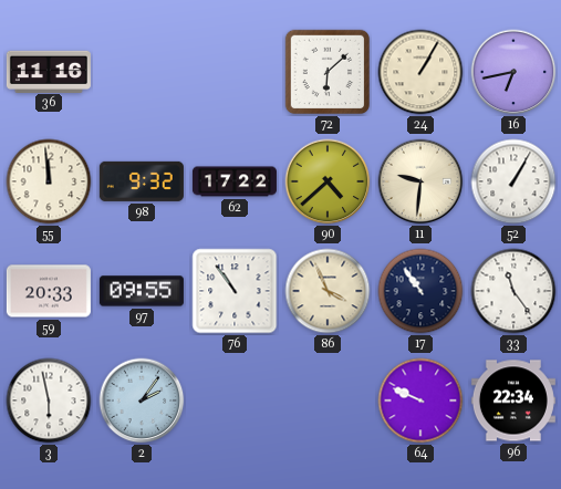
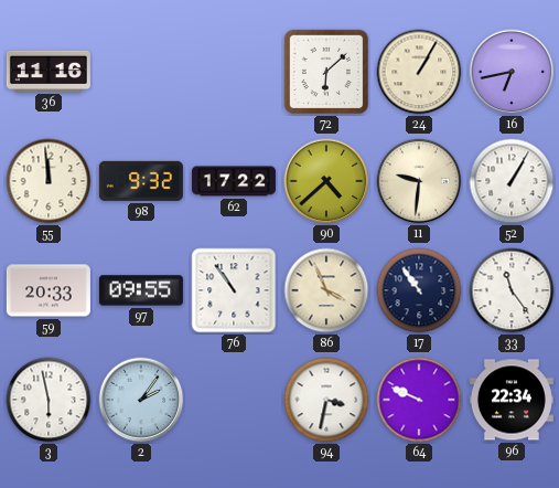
94: none -> 3:32 (326, 400)
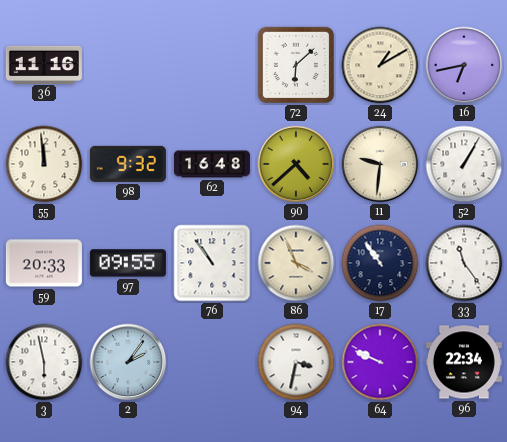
24: 1:05 -> 1:10 (380, 65)
62: 17:22 -> 16:48 (212, 164)
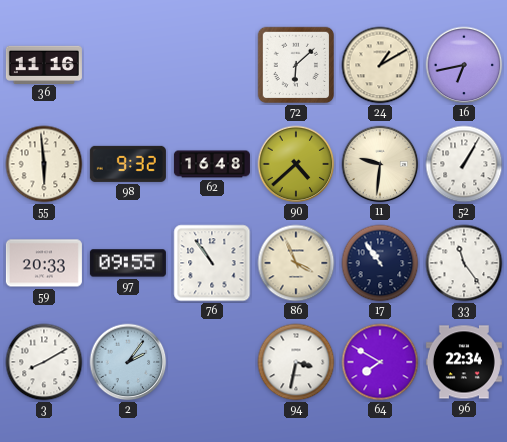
55: 11:59 -> 5:59 (44, 164)
3: 5:58 -> 8:10 (44, 362)
64: 9:49 -> 7:50 (380, 362)
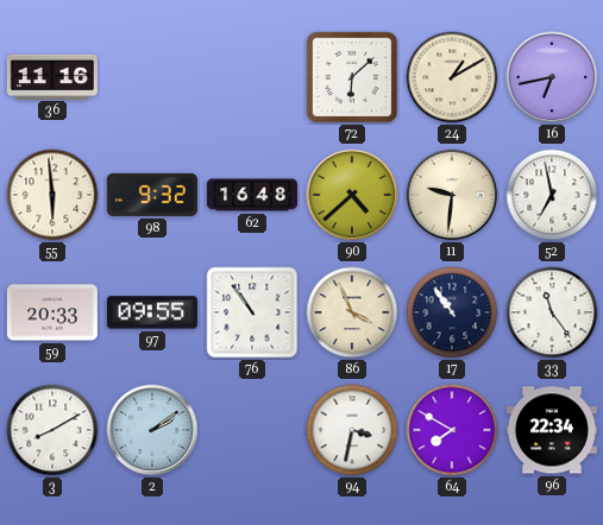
52: 1:05 -> 6:58 (552, 195)
2: 2:06 -> 2:09 (152, 430)
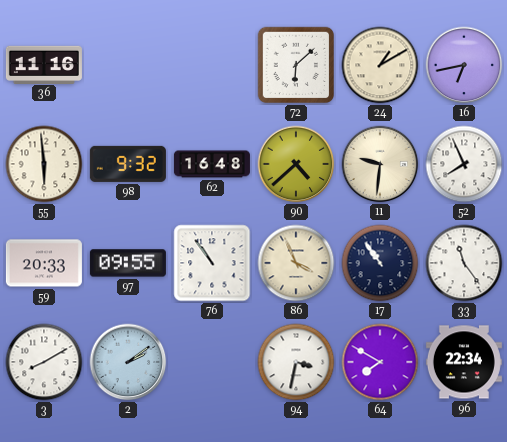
52: 6:58 -> 7:56 (464, 164)
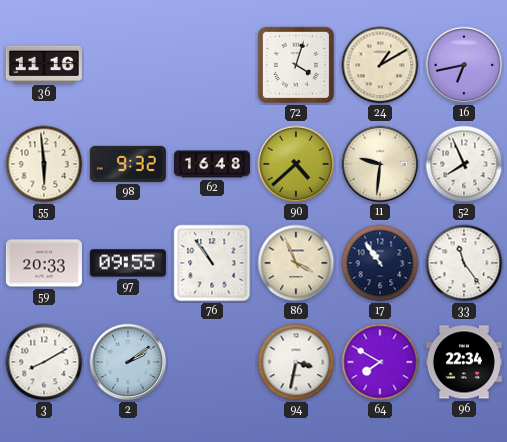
72: 6:08 -> 4:03 (296, 65)
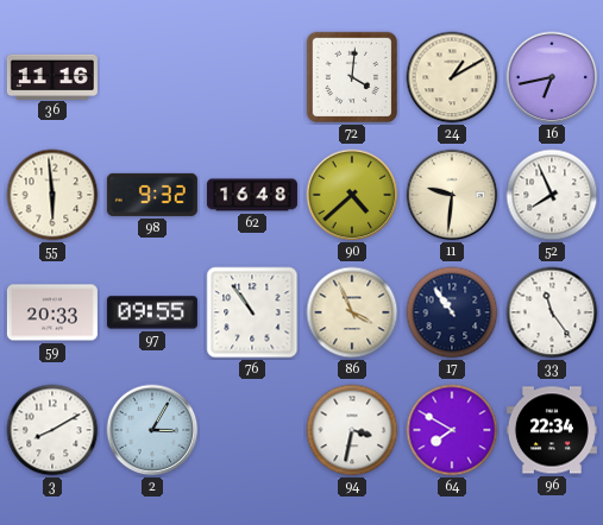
72: 4:03 -> 4:01 (352, 77)
2: 2:09 -> 3:05 (152, 430)
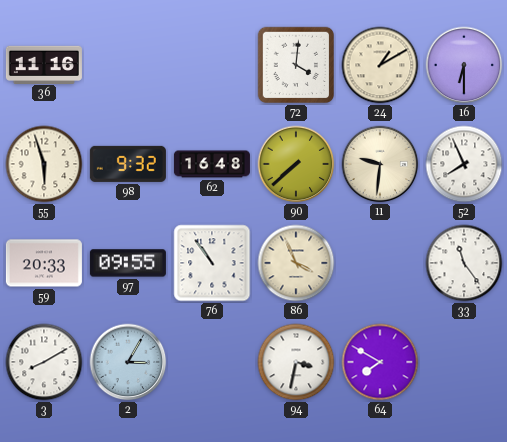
16: 6:43 -> 6:30 (464, 65)
55: 5:59 -> 5:57 (44, 164)
90: 4:38 -> 7:38 (296, 164)
17: 10:54 -> none (452, 312)
96: 22:34 -> none (552, 430)
